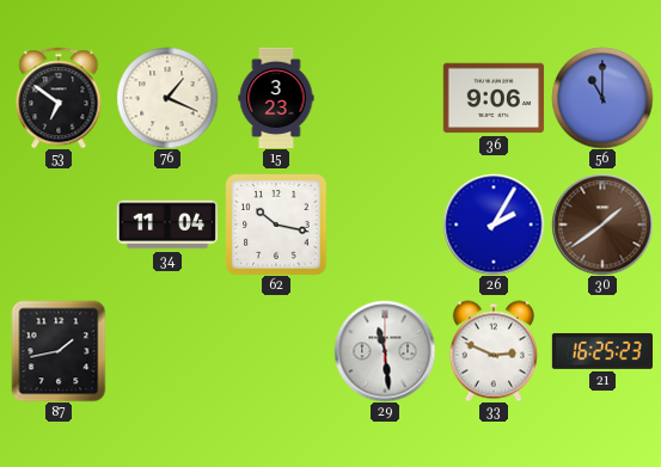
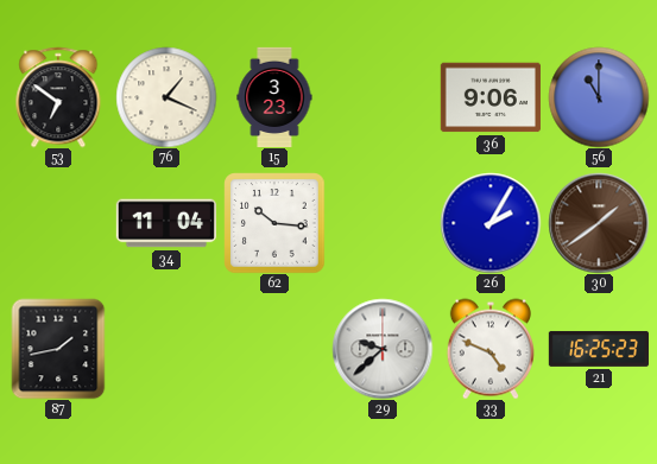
62: 10:17 -> 10:16 (274, 223)
29: 11:29 -> 9:38 (383, 349)
33: 2:49 -> 4:49 (491, 349)
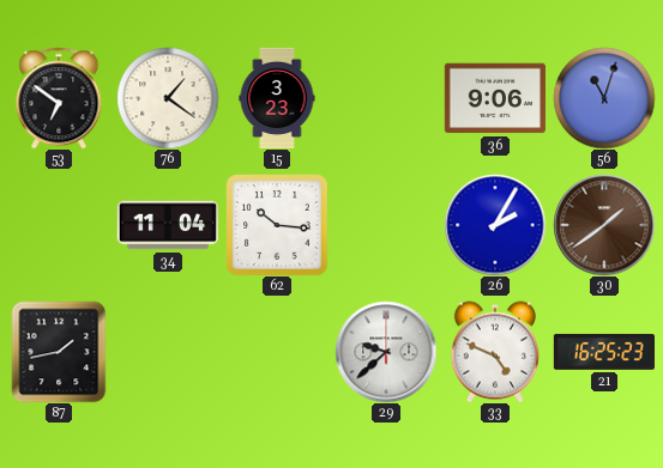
76: 1:19 -> 1:21 (168, 98)
56: 11:00 -> 11:03 (604, 98)
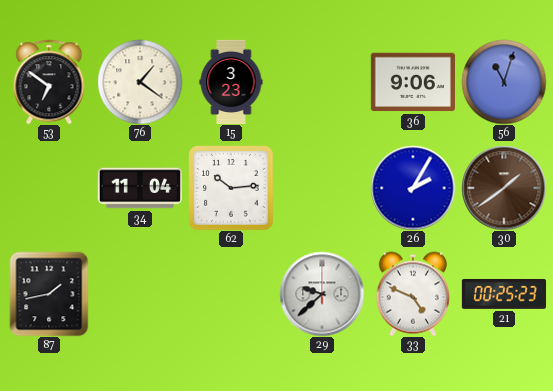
62: 10:16 -> 10:14 (231, 188)
21: 16:25 -> 00:25 (503, 294)
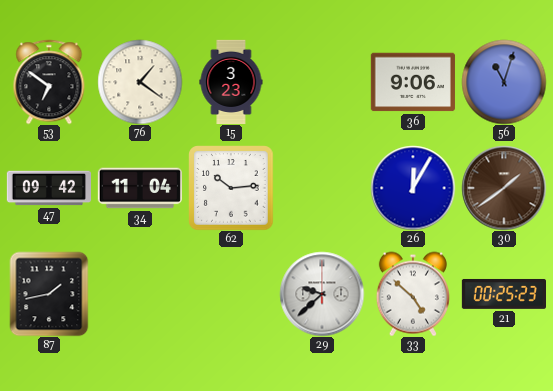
47: none -> 09:42 (48, 188)
26: 2:05 -> 12:05 (413, 188)
33: 4:49 -> 4:52 (413, 294)
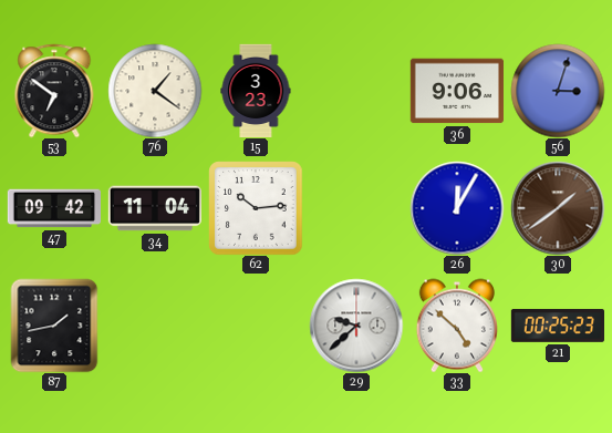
56: 11:03 -> 3:03 (558, 91)
